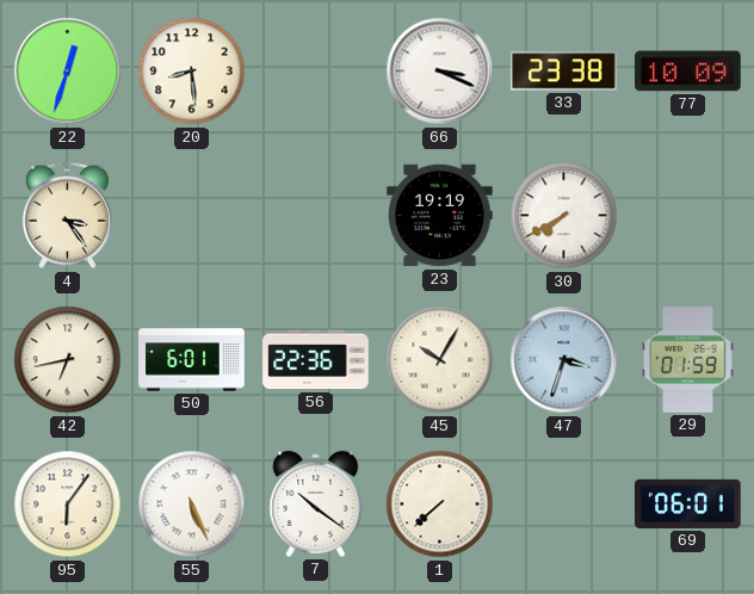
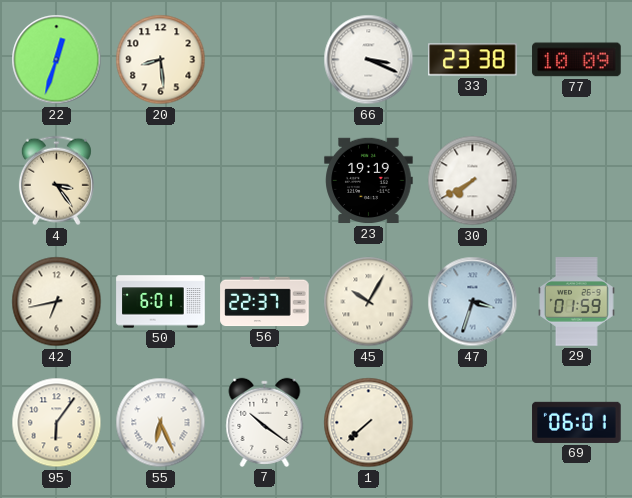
56: 22:36 -> 22:37 (265, 302)
55: 5:26 -> 6:26 (161, 423)
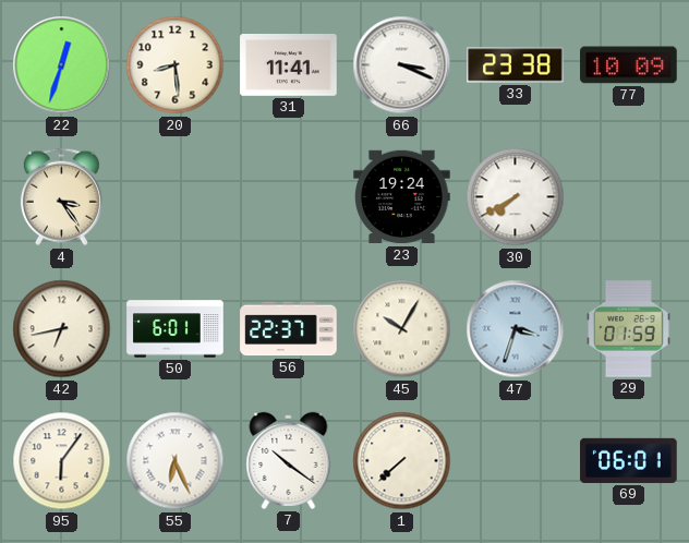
31: none -> 11:41 (289, 65)
23: 19:19 -> 19:24 (402, 197)
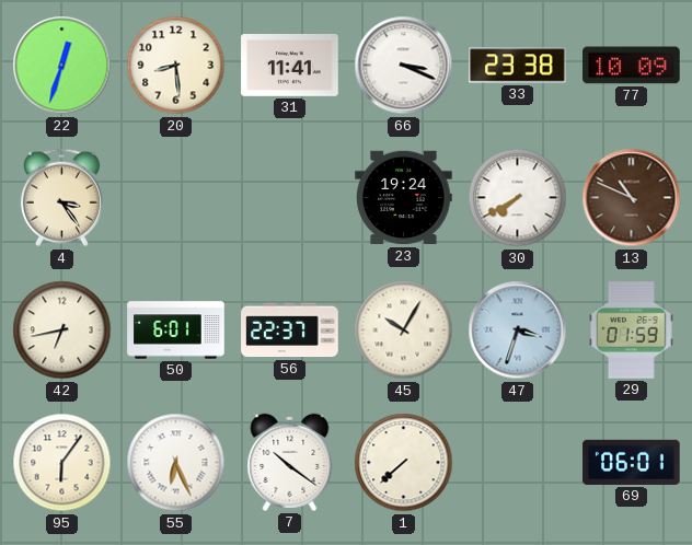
13: none -> 10:49 (632, 198)
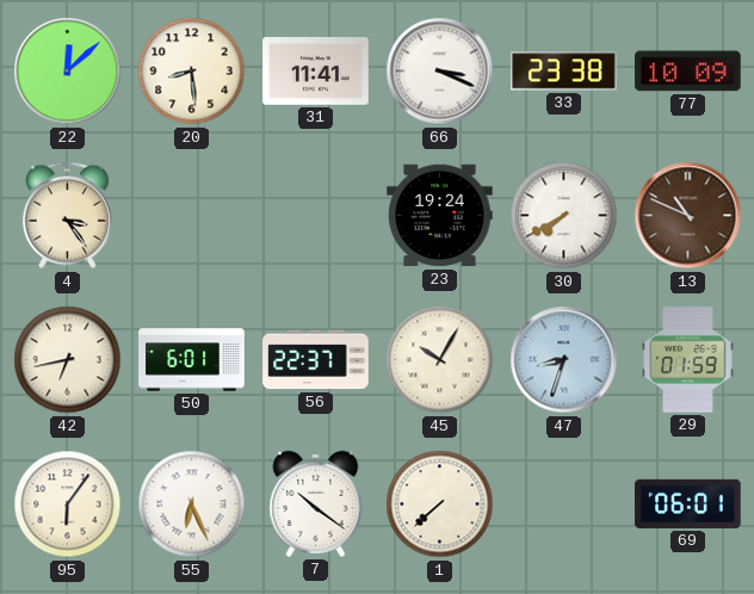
22: 12:33 -> 12:08 (68, 72)
47: 3:33 -> 8:33 (564, 360)
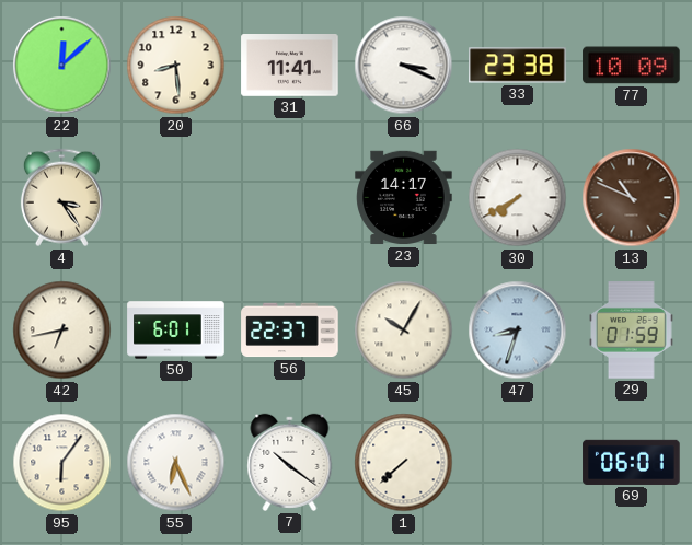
23: 19:24 -> 14:17 (404, 198)
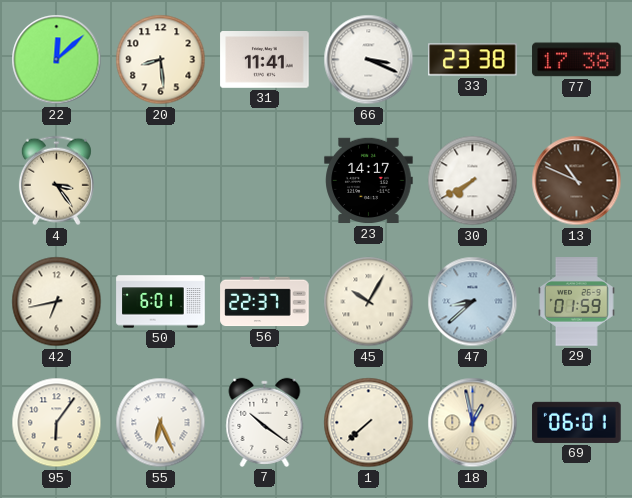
77: 10:09 -> 17:38 (577, 60)
47: 8:33 -> 8:38 (473, 302)
18: none -> 12:58 (473, 423)
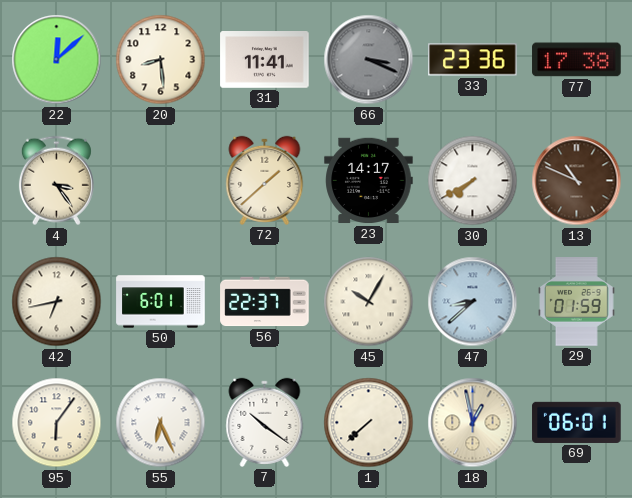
66 dial: white -> grey (369, 60)
33: 23:38 -> 23:36 (473, 60)
72: none -> 1:38 (265, 180)
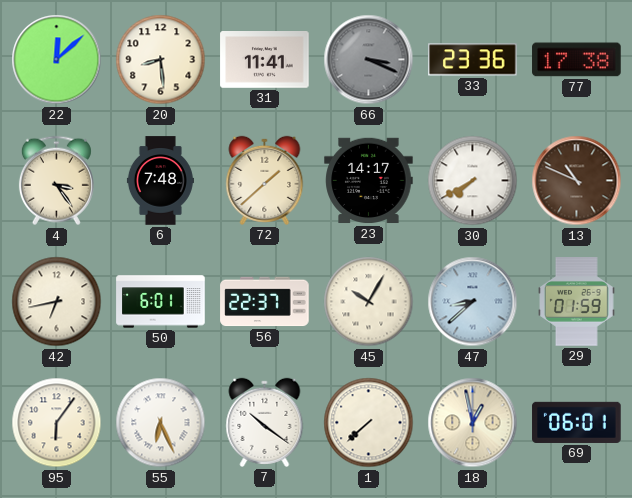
6: none -> 7:48 (160, 181)
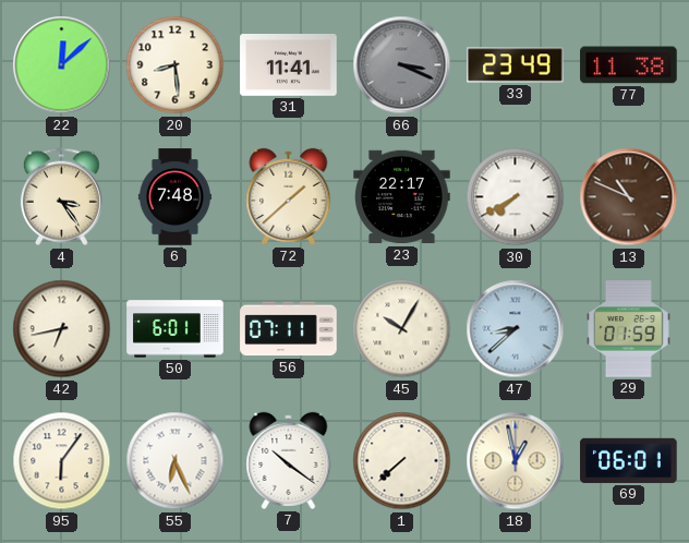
33: 23:36 -> 23:49 (516, 65)
77: 17:38 -> 11:38 (629, 65)
23: 14:17 -> 22:17 (402, 197)
56: 22:37 -> 07:11 (289, 329)
